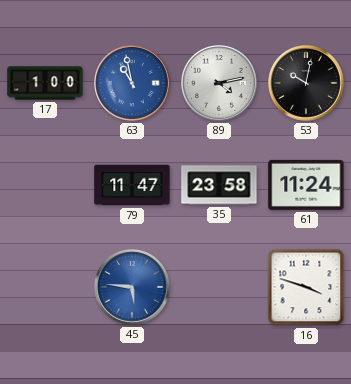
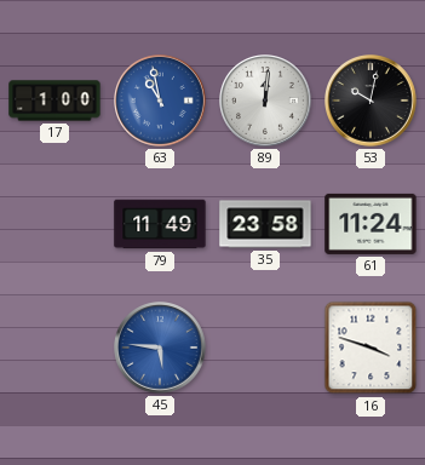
89: 4:13 -> 12:01 (266, 102)
79: 11:47 -> 11:49 (160, 224)
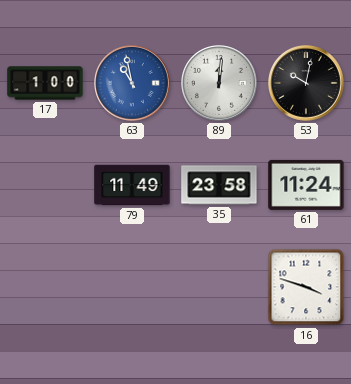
45: 5:46 -> none (161, 349)
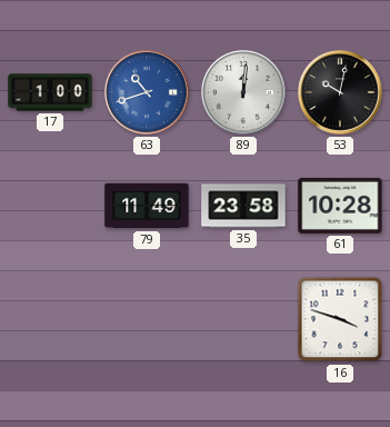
63: 10:58 -> 10:42 (148, 93)
61: 11:24 -> 10:28 (340, 206)
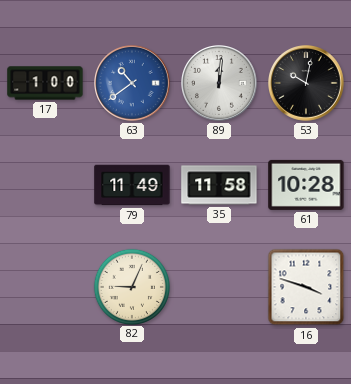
63: 10:42 -> 10:39 (133, 84)
35: 23:58 -> 11:58 (219, 185)
82: none -> 9:04 (131, 286)
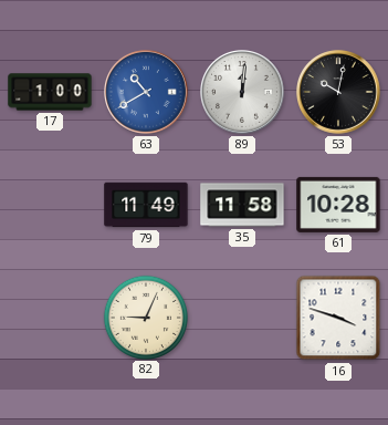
63: 10:39 -> 10:40 (147, 93)
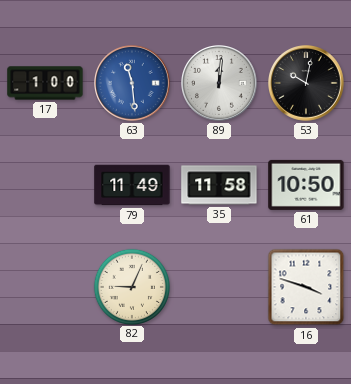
63: 10:40 -> 11:29 (133, 84)
61: 10:28 -> 10:50 (306, 185)
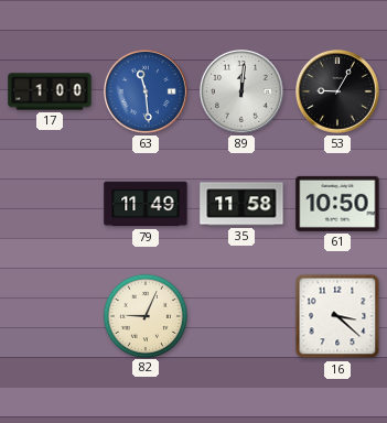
53: 10:02 -> 9:05 (338, 93)
16: 3:48 -> 3:22 (337, 316)
